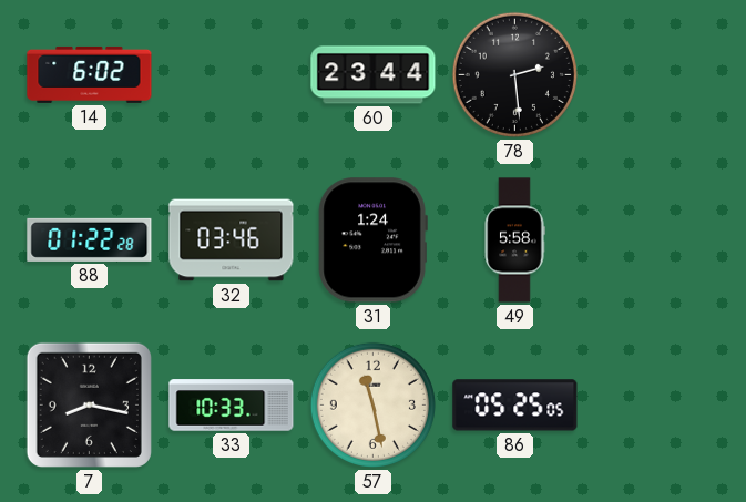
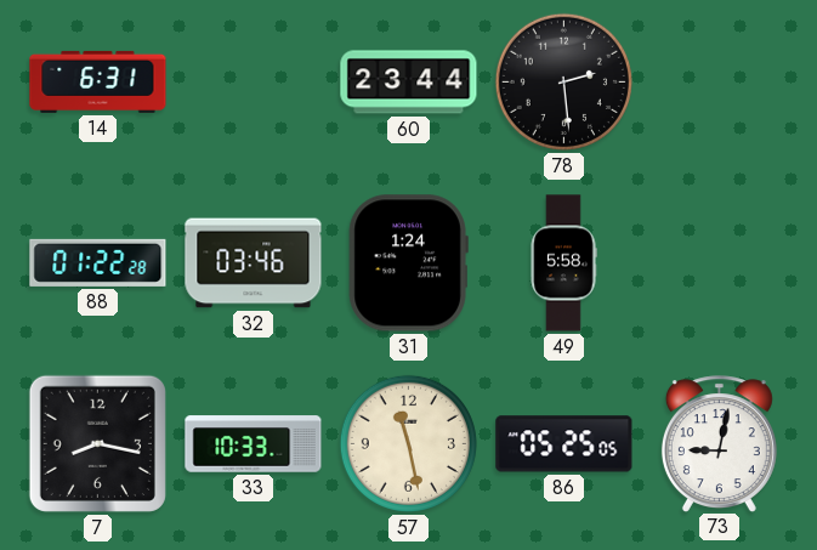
14: 6:02 -> 6:31 (98, 81)
73: none -> 9:02 (719, 443)
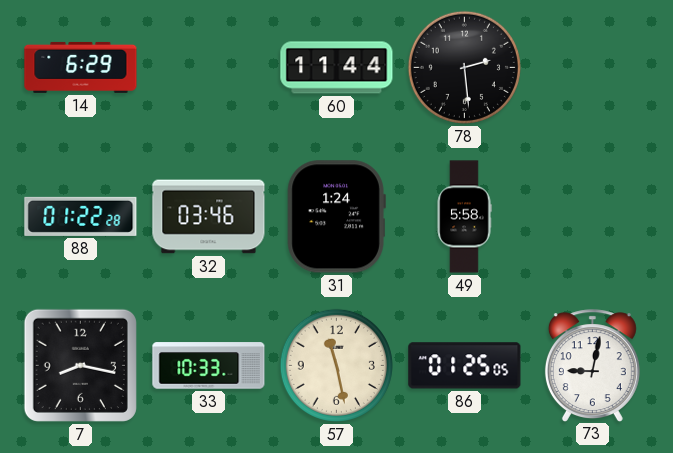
14: 6:31 -> 6:29 (81, 67)
60: 23:44 -> 11:44 (337, 68)
86: 05:25 -> 01:25 (465, 366)
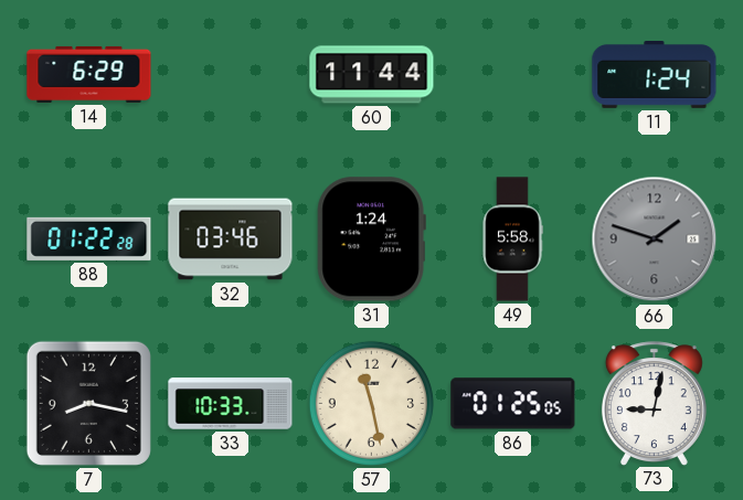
78: 2:29 -> none (464, 67)
11: none -> 1:24 (655, 75)
66: none -> 1:48 (655, 240)
